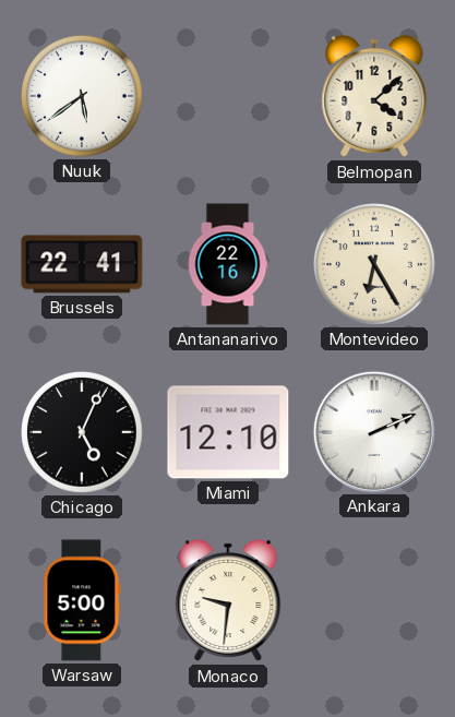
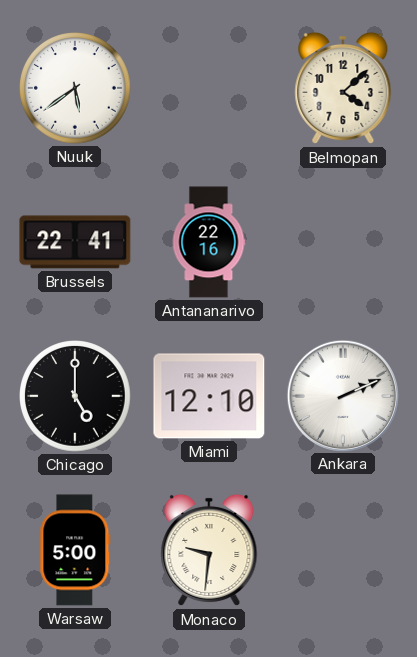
Montevideo: 6:25 -> none (375, 265)
Chicago: 5:04 -> 5:00 (76, 397)
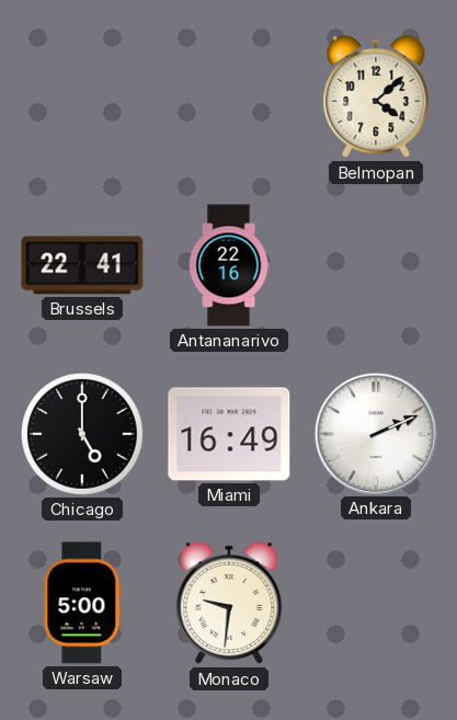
Nuuk: 5:39 -> none (76, 89)
Miami: 12:10 -> 16:49 (229, 434)
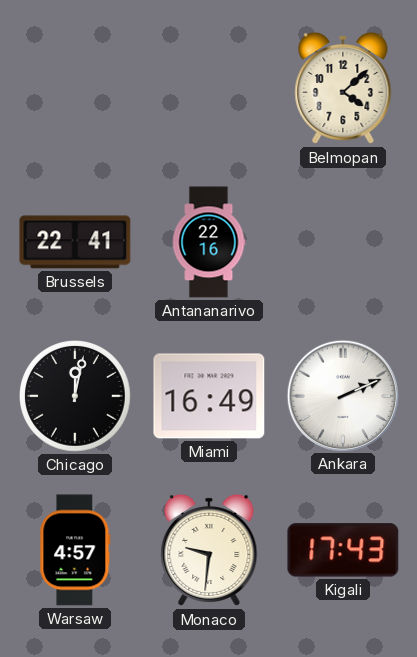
Chicago: 5:00 -> 12:02 (76, 397)
Warsaw: 5:00 -> 4:57 (75, 550)
Kigali: none -> 17:43 (343, 550)
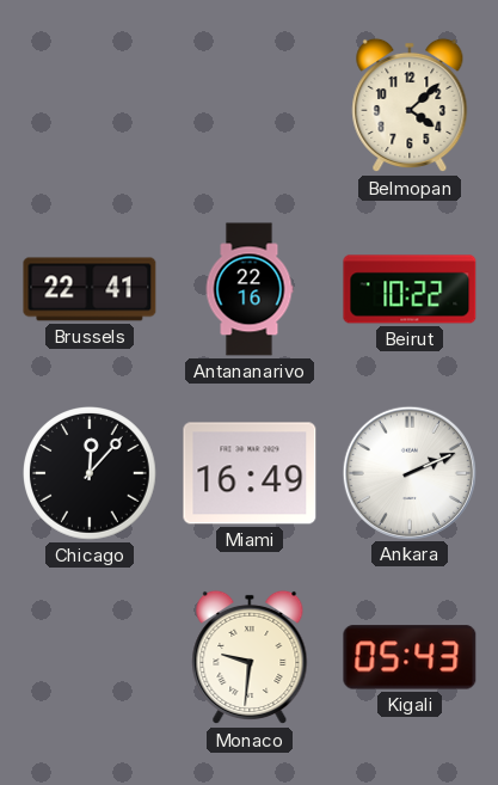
Beirut: none -> 10:22 (410, 289)
Chicago: 12:02 -> 12:07 (91, 474)
Warsaw: 4:57 -> none (75, 550)
Kigali: 17:43 -> 05:43 (410, 657)
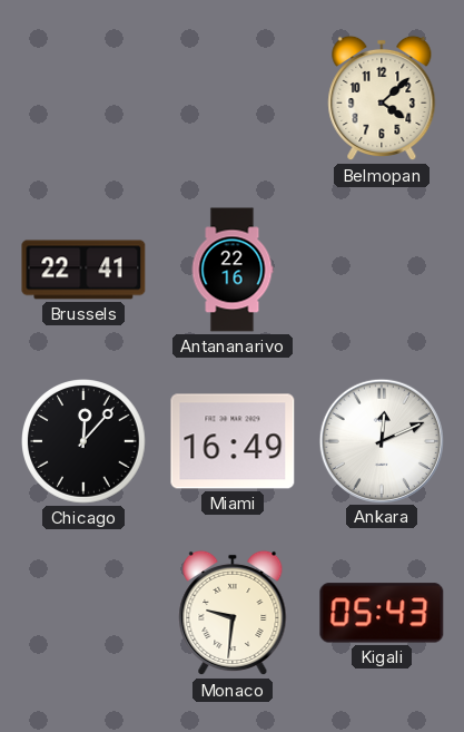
Beirut: 10:22 -> none (410, 289)
Ankara: 2:11 -> 12:11 (381, 440)
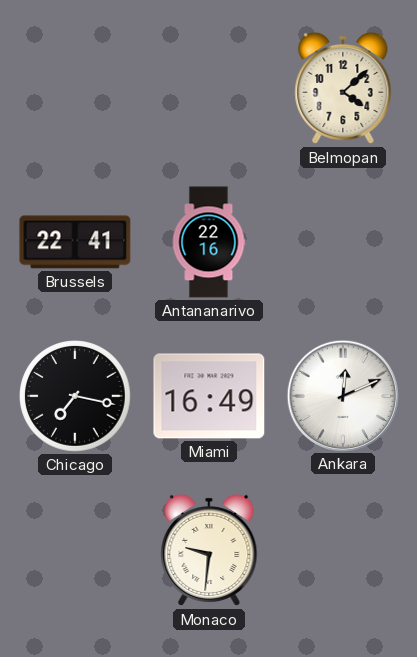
Chicago: 12:07 -> 7:17 (76, 397)
Kigali: 05:43 -> none (382, 613)
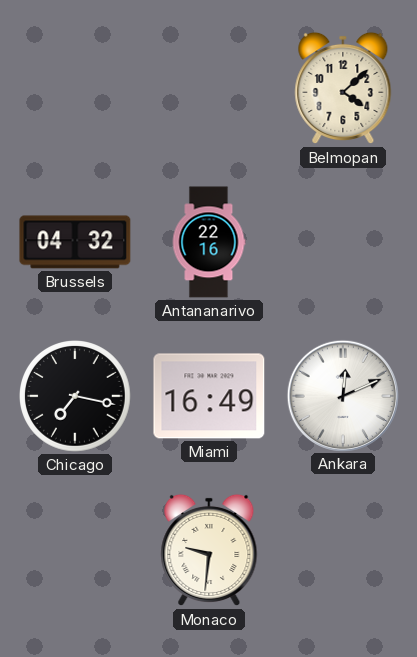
Brussels: 22:41 -> 04:32 (75, 242)
